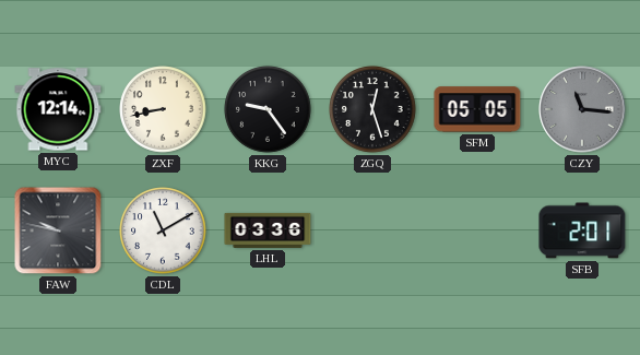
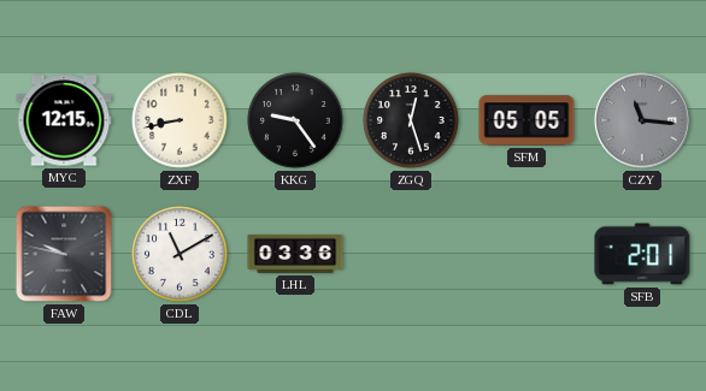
MYC: 12:14 -> 12:15 (64, 120)
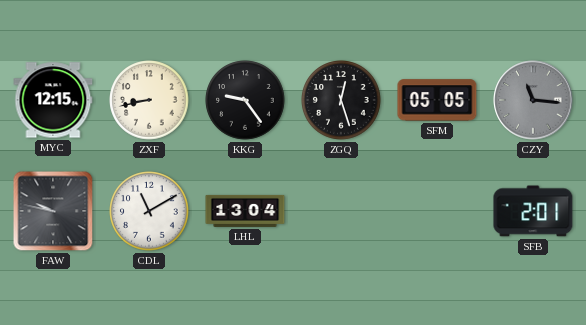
LHL: 03:36 -> 13:04 (245, 211)
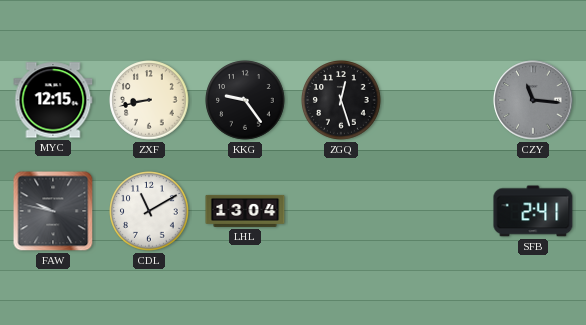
SFM: 05:05 -> none (437, 100)
SFB: 2:01 -> 2:41 (533, 211)
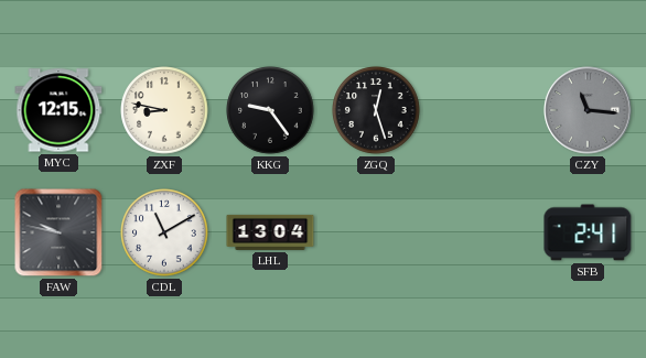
ZXF: 8:43 -> 8:47 (164, 110)
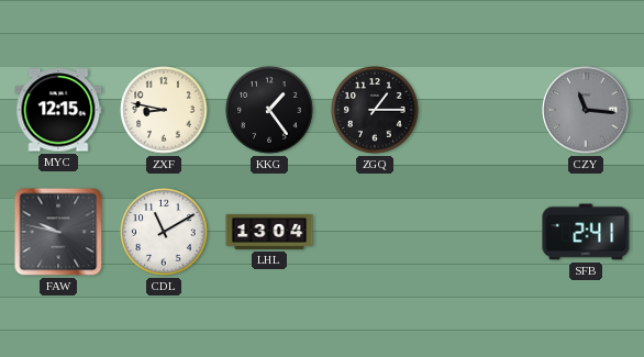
KKG: 9:24 -> 1:24 (269, 110)
ZGQ: 12:27 -> 1:15 (375, 110)
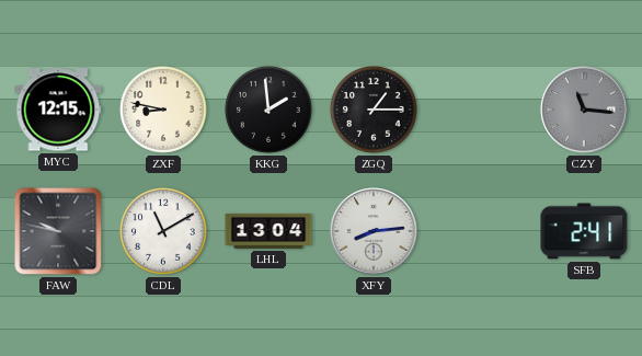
KKG: 1:24 -> 1:59 (268, 110)
XFY: none -> 8:14 (374, 231)
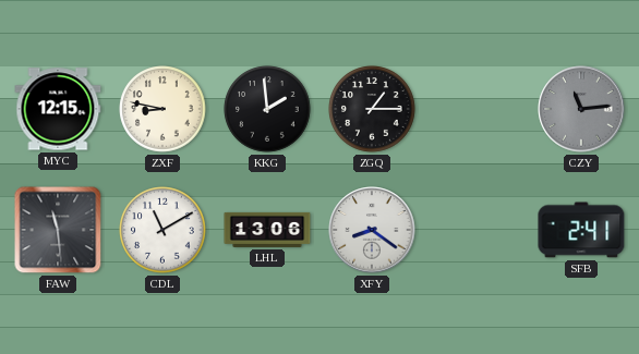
CZY: 11:16 -> 11:14 (581, 109)
FAW: 9:47 -> 11:29 (58, 230)
LHL: 13:04 -> 13:06 (267, 230)
XFY: 8:14 -> 8:21 (372, 230)
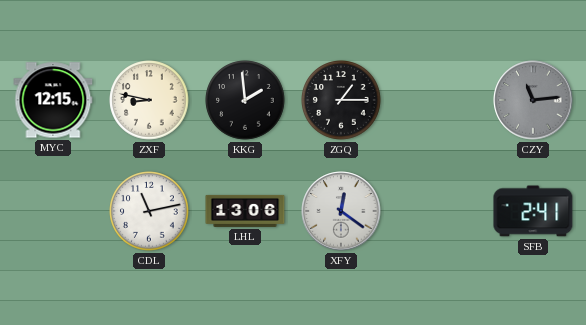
FAW: 11:29 -> none (58, 230)
CDL: 11:10 -> 11:13 (149, 211)
XFY: 8:21 -> 12:21 (341, 211)
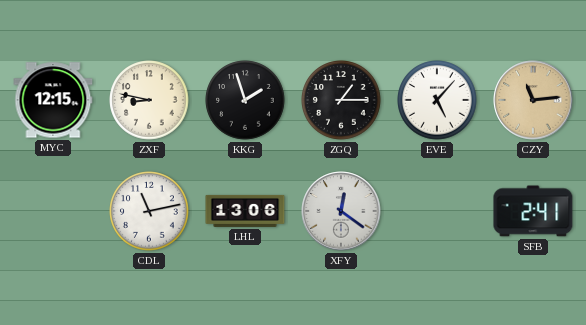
KKG: 1:59 -> 1:57 (245, 100)
EVE: none -> 5:07 (437, 100)
CZY dial: grey -> champagne (533, 100)
